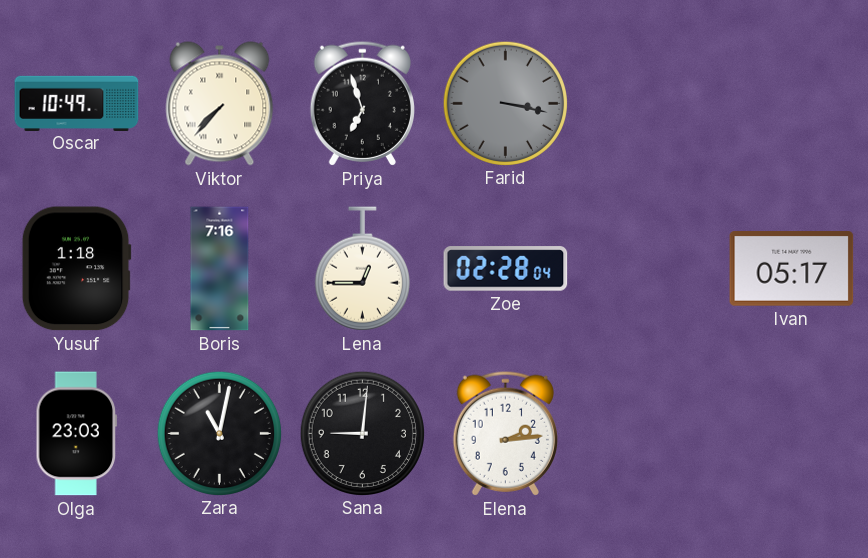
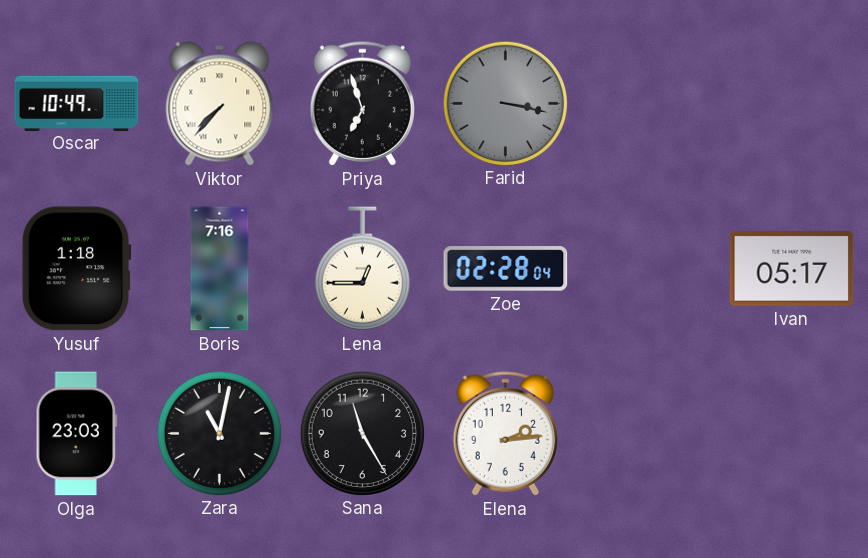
Sana: 9:01 -> 11:25 (362, 433)
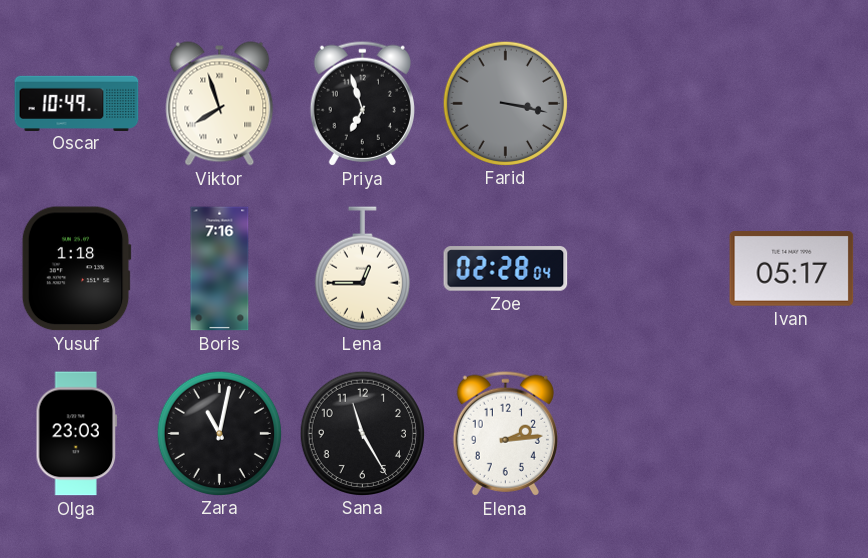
Viktor: 7:37 -> 7:57 (220, 104)
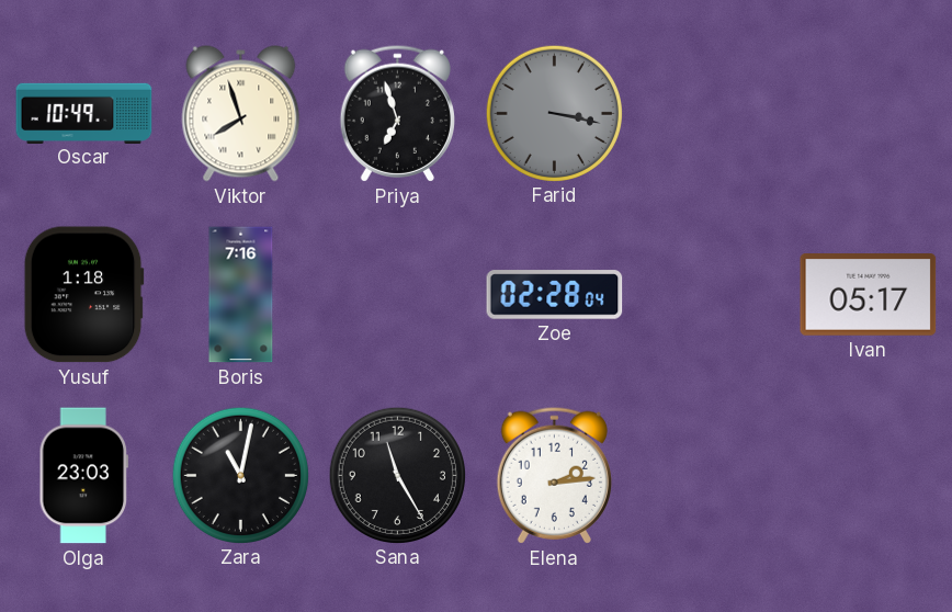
Lena: 12:45 -> none (362, 269)
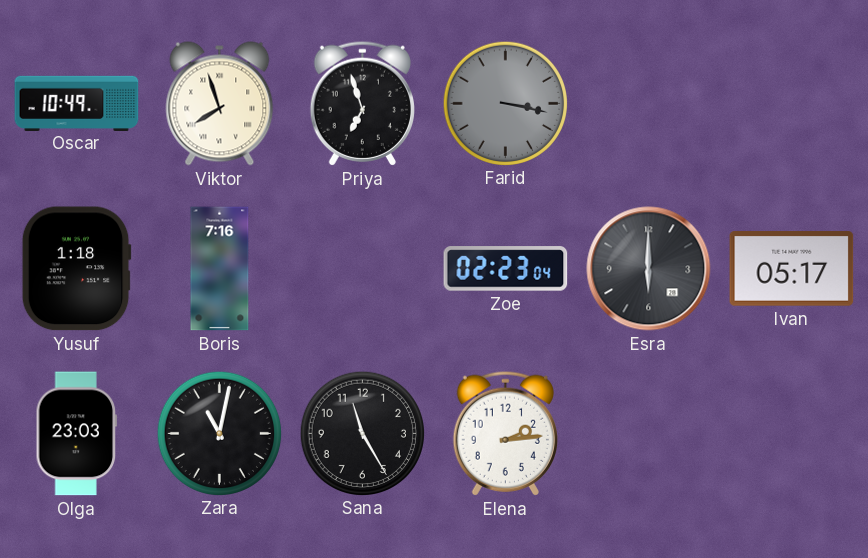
Zoe: 02:28 -> 02:23 (506, 269)
Esra: none -> 6:00 (649, 269)
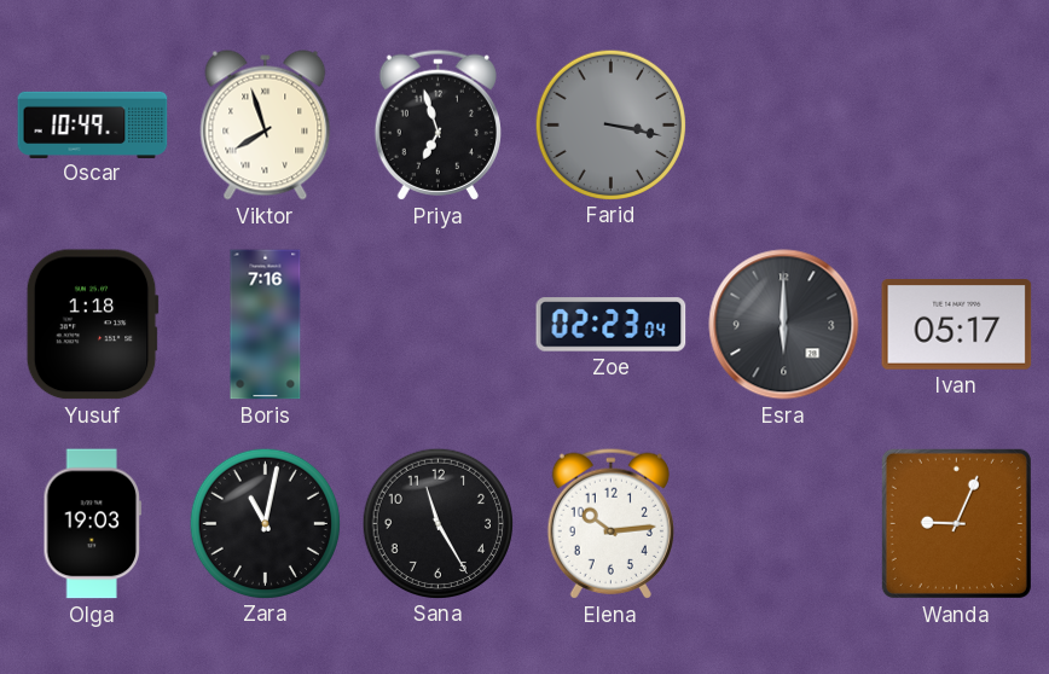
Olga: 23:03 -> 19:03 (93, 524)
Elena: 2:14 -> 10:14 (610, 523)
Wanda: none -> 9:04 (956, 523)
